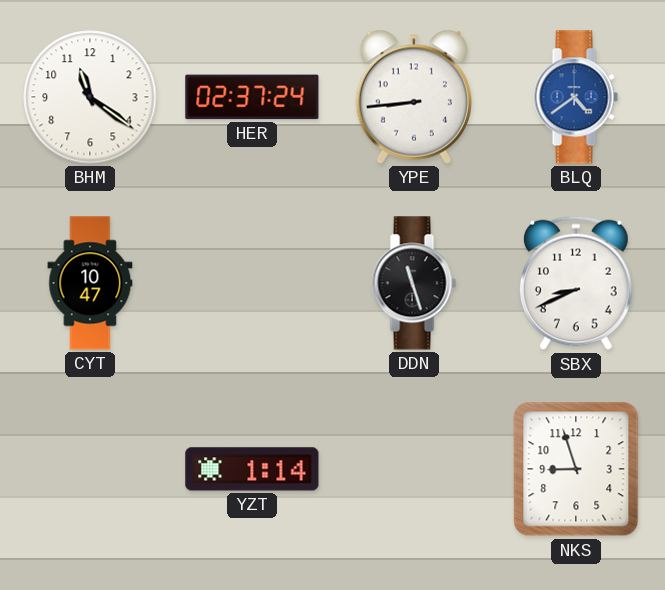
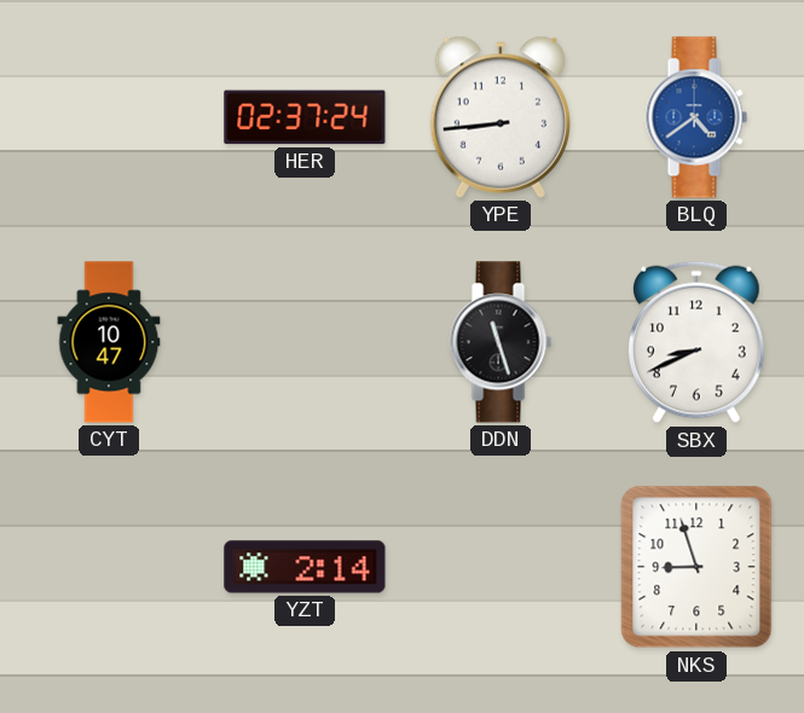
BHM: 11:21 -> none (90, 97)
YZT: 1:14 -> 2:14 (305, 567)
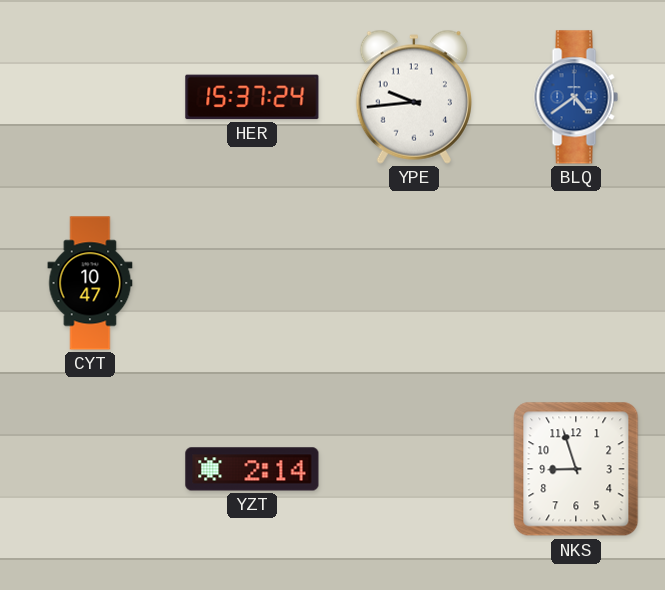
HER: 02:37 -> 15:37 (252, 97)
YPE: 8:44 -> 9:44 (414, 97)
DDN: 11:27 -> none (501, 342)
SBX: 8:41 -> none (696, 342)
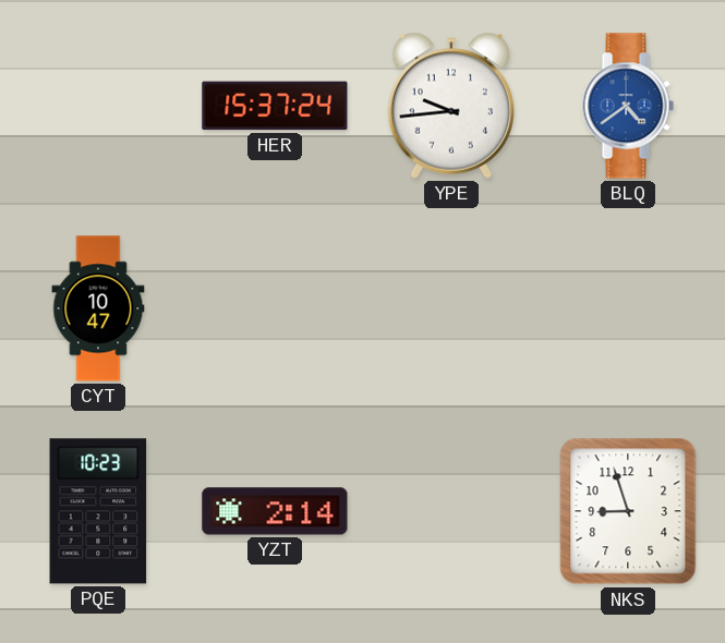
PQE: none -> 10:23 (98, 511)
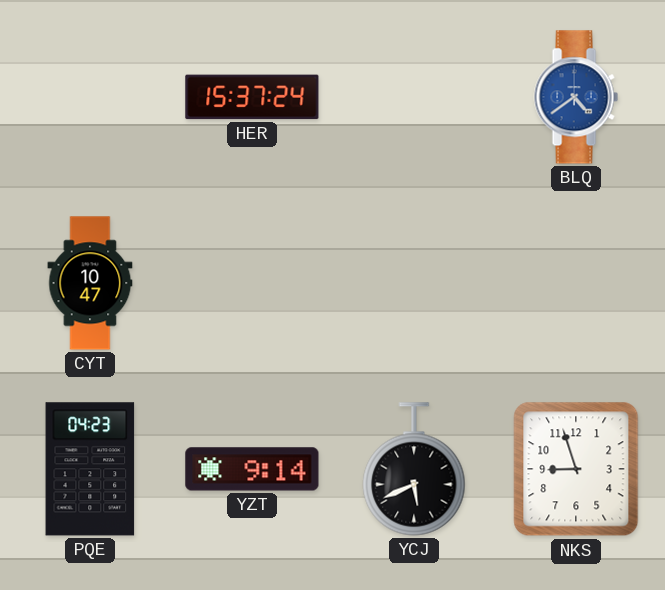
YPE: 9:44 -> none (451, 106)
PQE: 10:23 -> 04:23 (90, 469)
YZT: 2:14 -> 9:14 (252, 469)
YCJ: none -> 5:41 (414, 469)
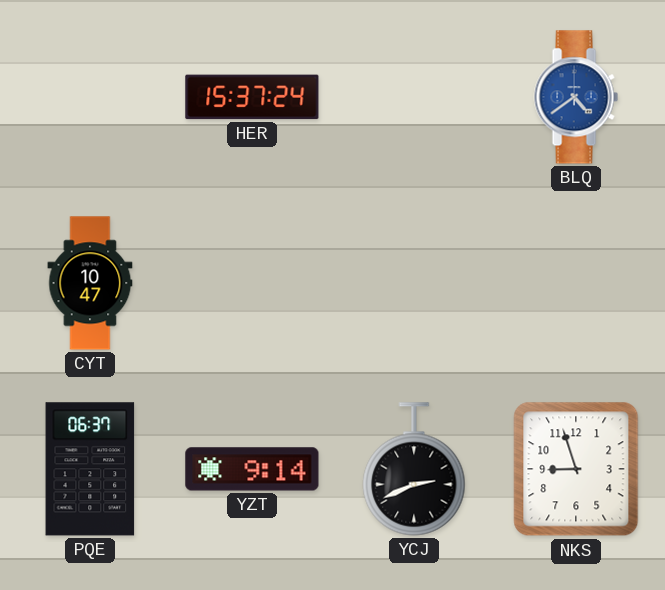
PQE: 04:23 -> 06:37 (90, 469)
YCJ: 5:41 -> 2:41 (414, 469)
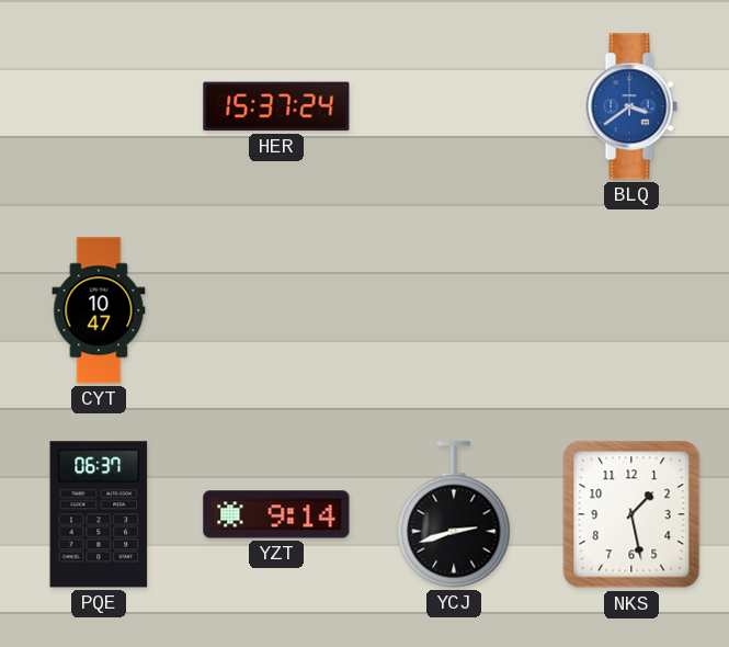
BLQ: 4:39 -> 3:39 (631, 106)
YCJ: 2:41 -> 2:42 (454, 514)
NKS: 8:57 -> 1:28 (631, 514)
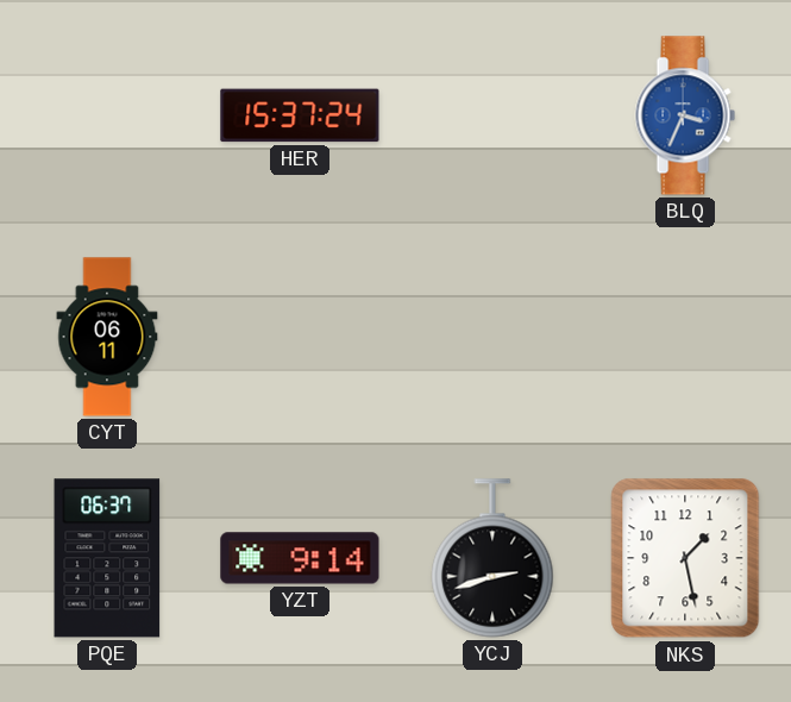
BLQ: 3:39 -> 3:34 (685, 115)
CYT: 10:47 -> 06:11 (107, 337)
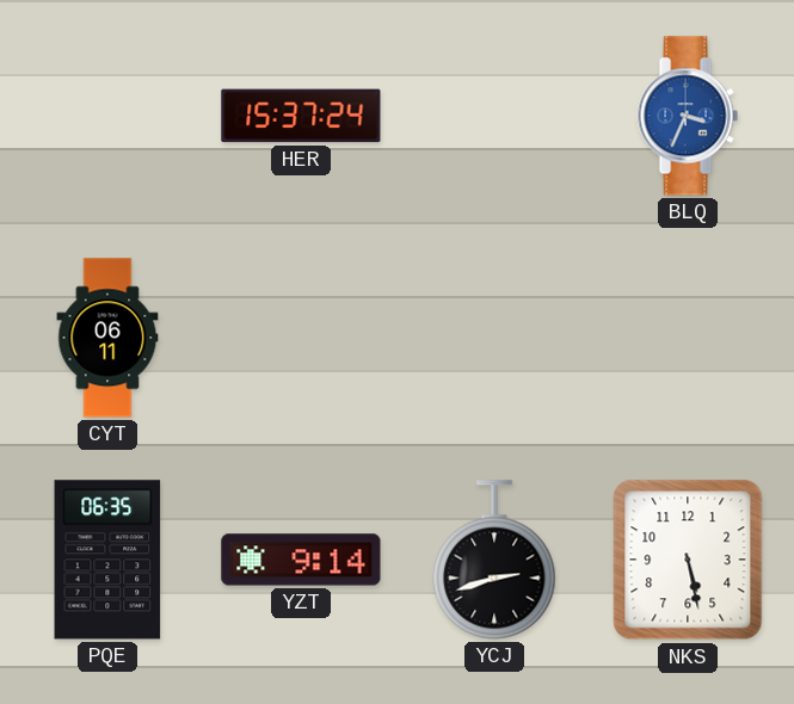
PQE: 06:37 -> 06:35 (107, 560)
NKS: 1:28 -> 5:28 (688, 560)
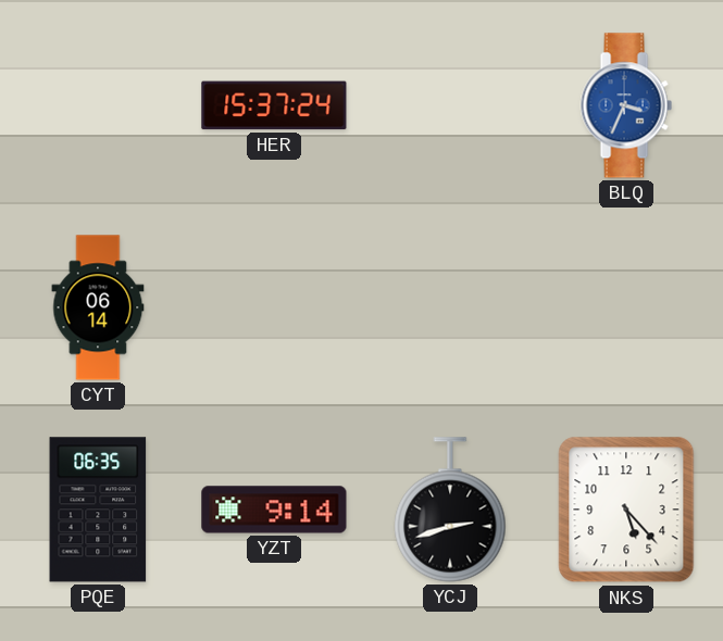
CYT: 06:11 -> 06:14 (98, 307)
NKS: 5:28 -> 5:23 (626, 510)
